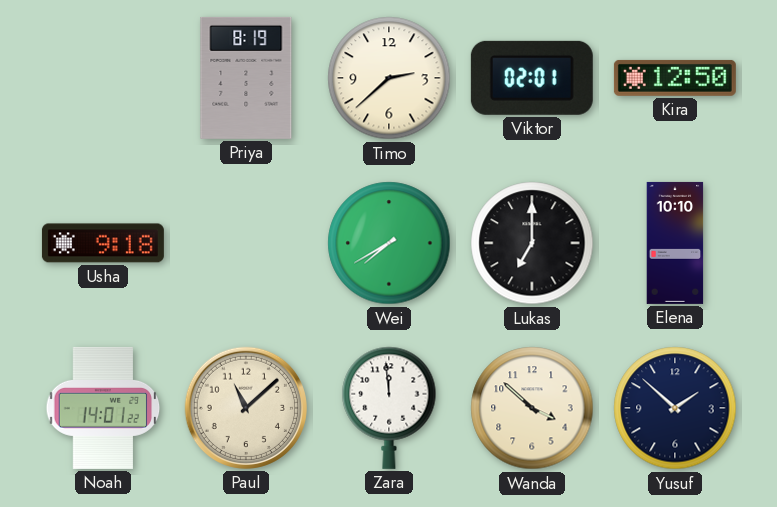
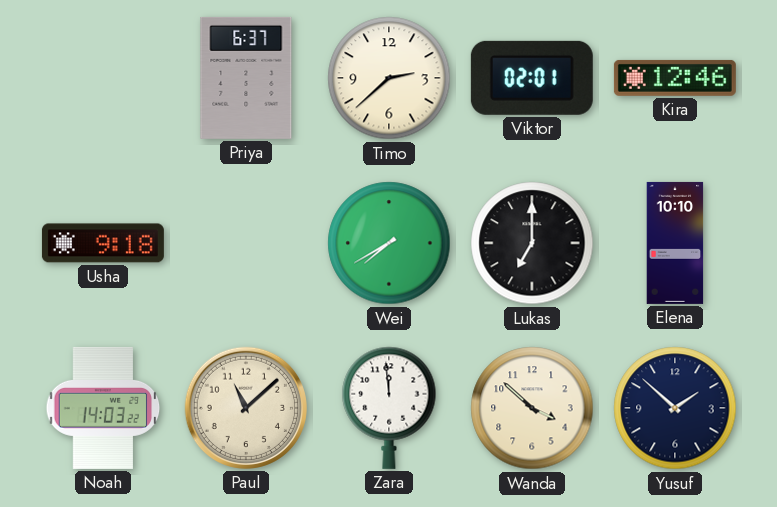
Priya: 8:19 -> 6:37 (246, 78)
Kira: 12:50 -> 12:46 (675, 78)
Noah: 14:01 -> 14:03 (103, 408)
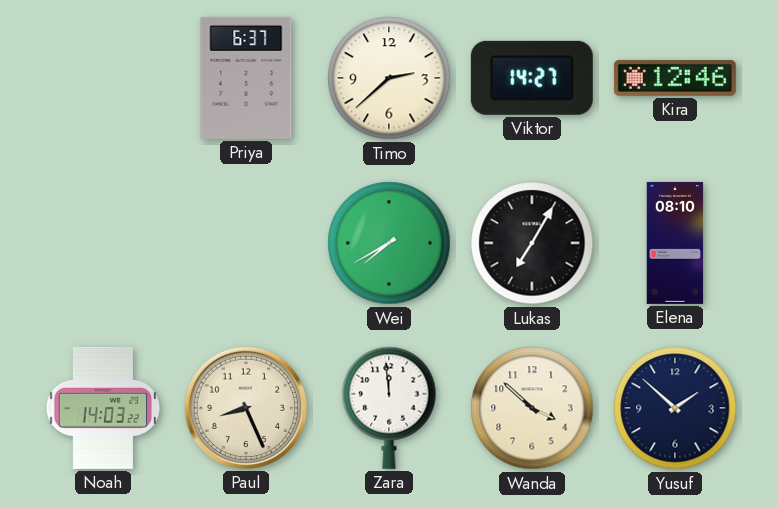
Viktor: 02:01 -> 14:27 (532, 78)
Usha: 9:18 -> none (103, 243)
Lukas: 7:00 -> 7:05 (532, 243)
Elena: 10:10 -> 08:10 (675, 243)
Paul: 11:08 -> 8:26 (246, 408)
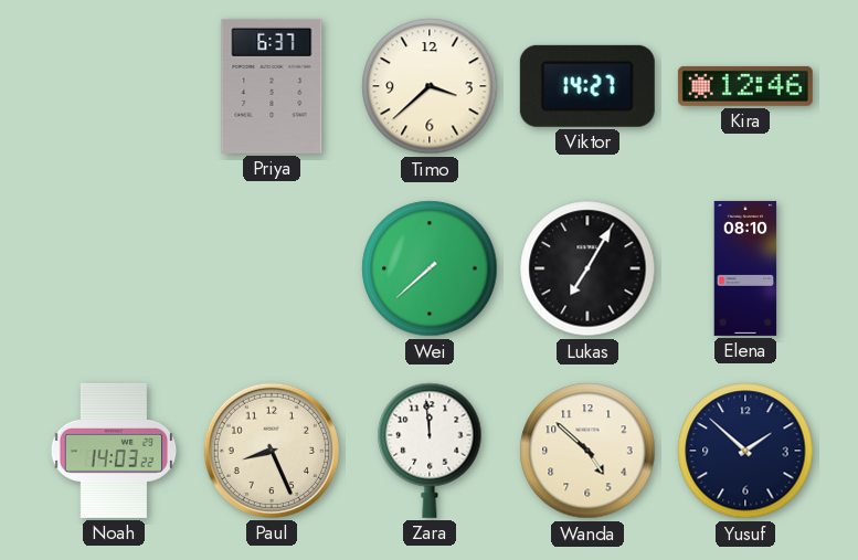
Timo: 2:38 -> 3:38 (430, 86)
Wei: 7:40 -> 7:38 (430, 268)
Wanda: 3:52 -> 4:52 (587, 451)
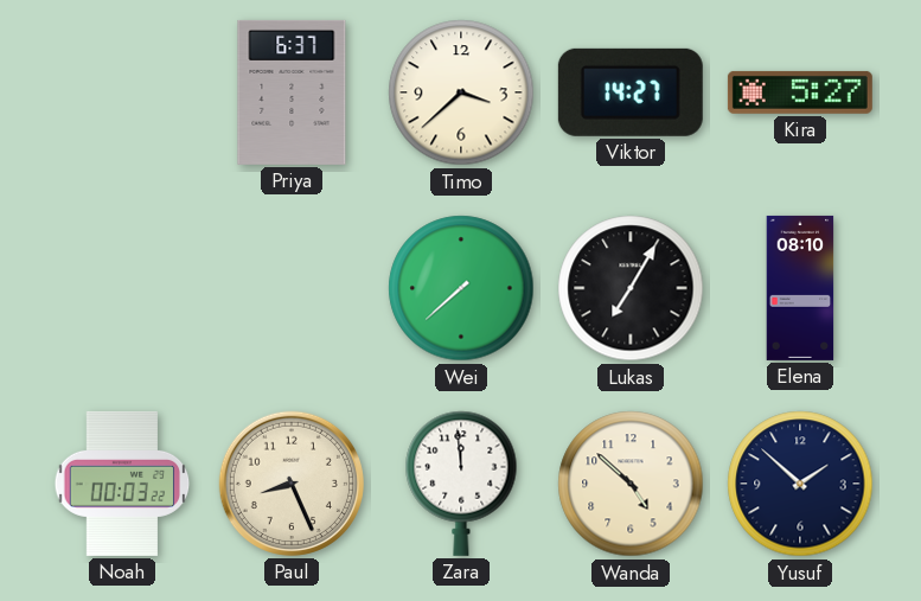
Kira: 12:46 -> 5:27 (800, 92)
Noah: 14:03 -> 00:03 (122, 484)
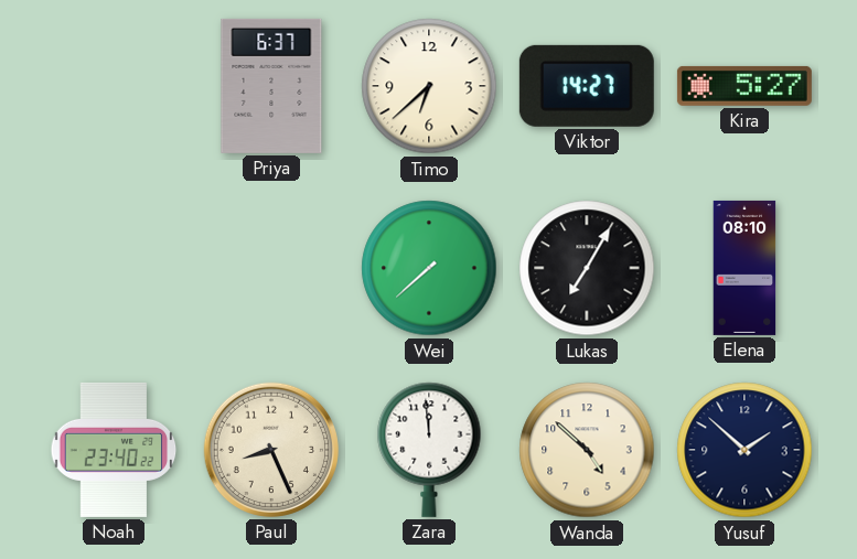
Timo: 3:38 -> 6:38 (429, 86)
Noah: 00:03 -> 23:40 (114, 450)
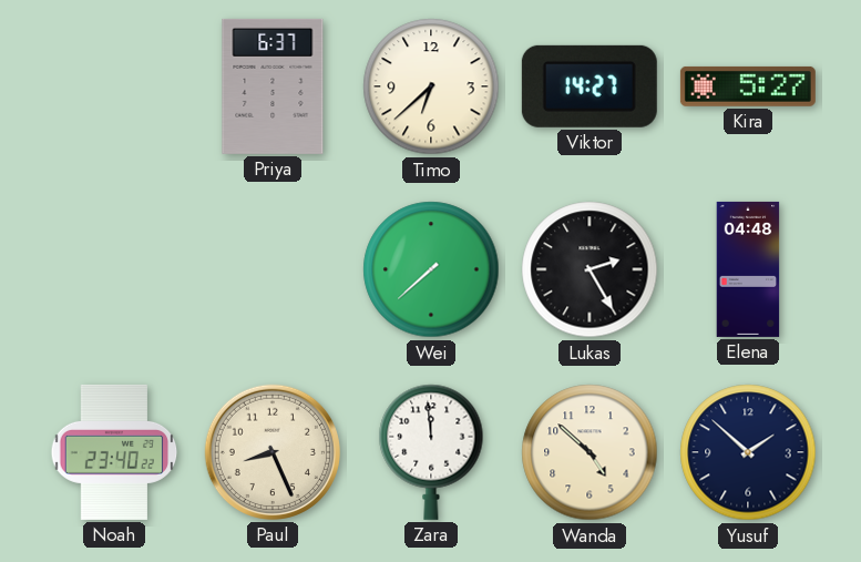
Lukas: 7:05 -> 2:25 (590, 269)
Elena: 08:10 -> 04:48 (748, 269)
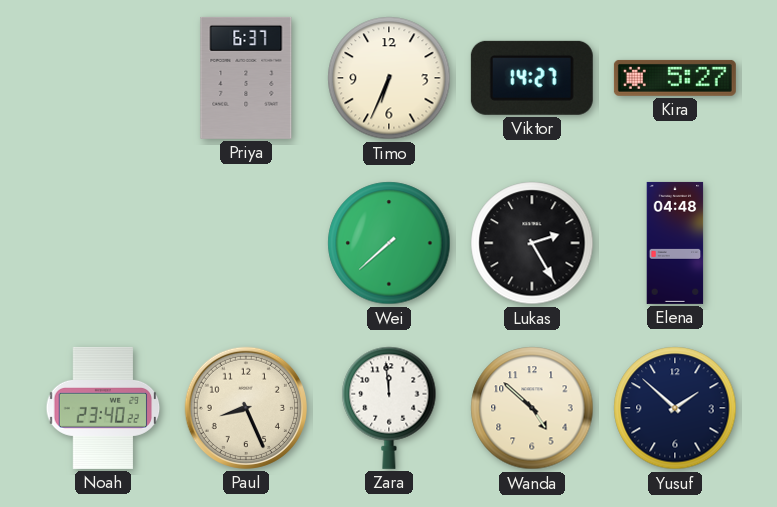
Timo: 6:38 -> 6:34 (389, 78)
